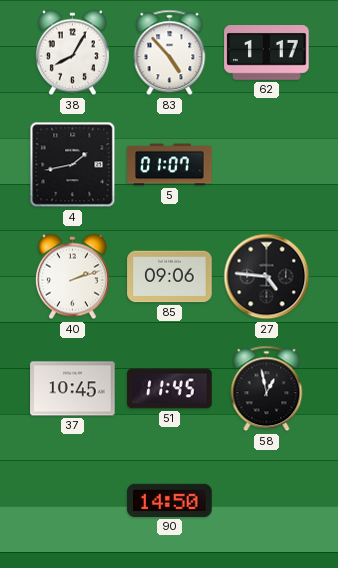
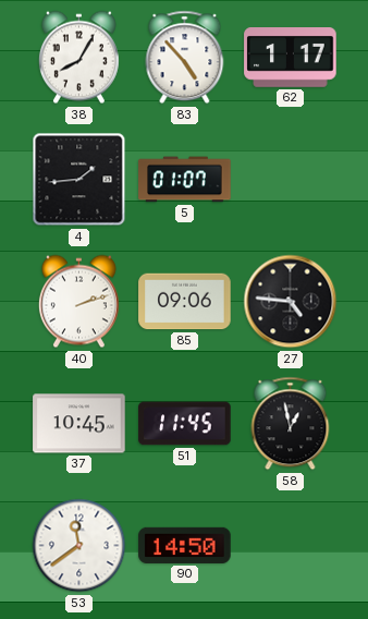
4: 1:43 -> 1:44 (79, 180)
53: none -> 11:39 (79, 546)
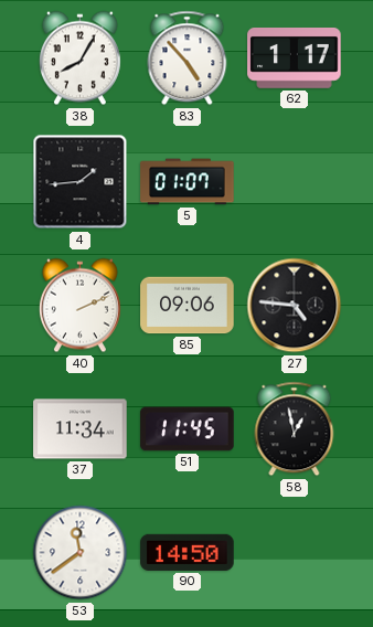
40: 2:12 -> 2:11 (79, 306)
37: 10:45 -> 11:34 (81, 429)
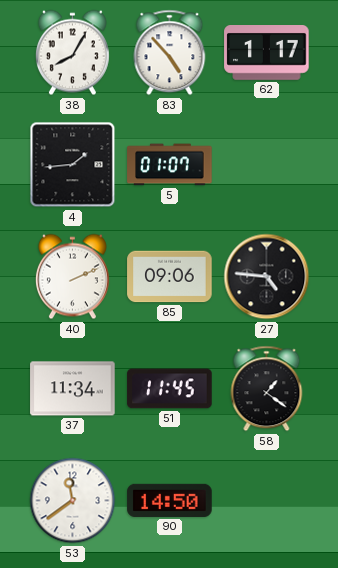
58: 12:58 -> 1:21 (267, 389)
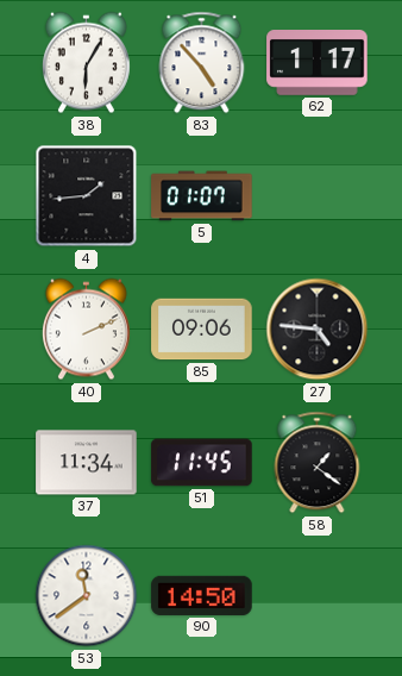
38: 8:05 -> 6:05 (86, 63)
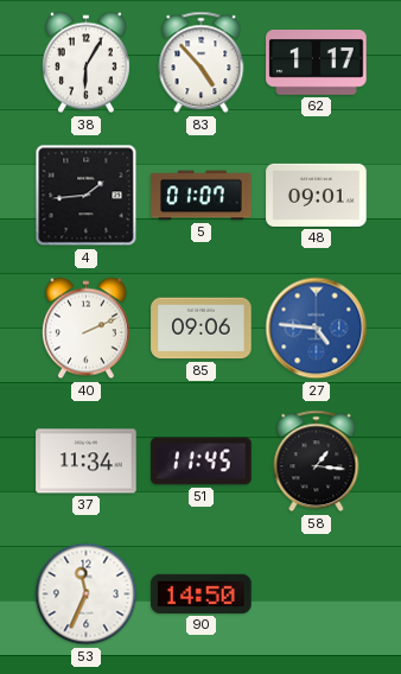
48: none -> 09:01 (317, 195)
27 dial: black -> blue (317, 329)
58: 1:21 -> 1:16 (317, 462)
53: 11:39 -> 11:34 (87, 594)
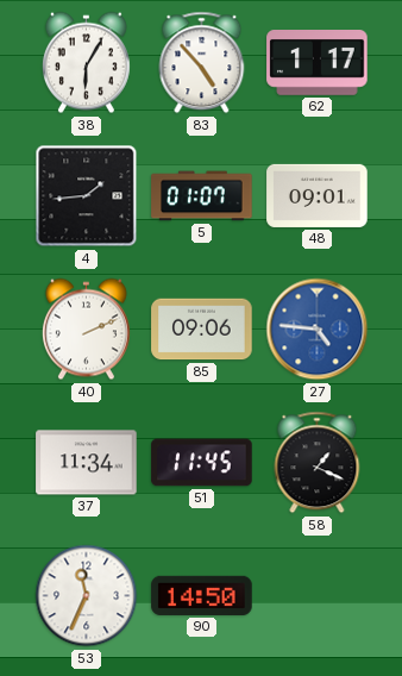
58: 1:16 -> 1:19 (318, 463)
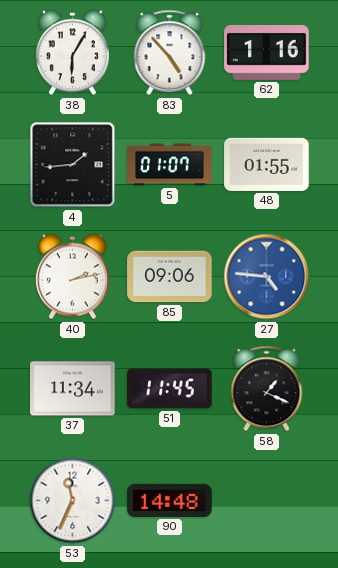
62: 1:17 -> 1:16 (267, 53)
48: 09:01 -> 01:55 (267, 164)
40: 2:11 -> 2:13 (72, 277)
90: 14:50 -> 14:48 (170, 500)
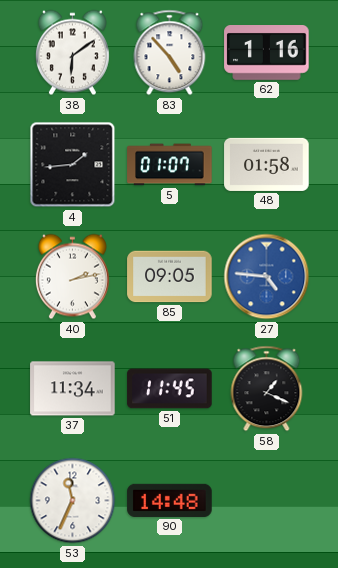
38: 6:05 -> 6:09 (72, 53)
48: 01:55 -> 01:58 (267, 164)
85: 09:06 -> 09:05 (170, 277)
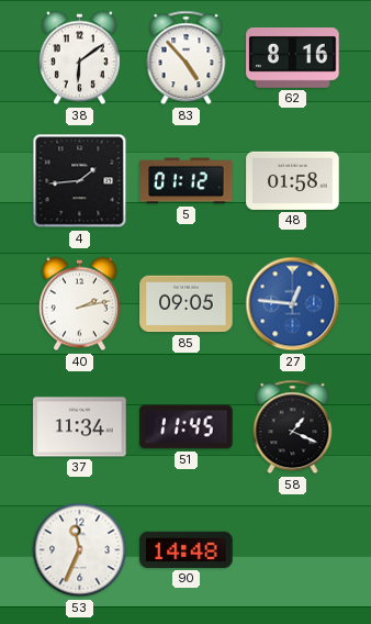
62: 1:16 -> 8:16 (293, 58)
5: 01:07 -> 01:12 (187, 181)
27: 4:46 -> 12:46 (293, 304)
